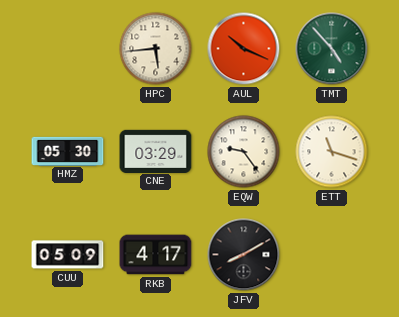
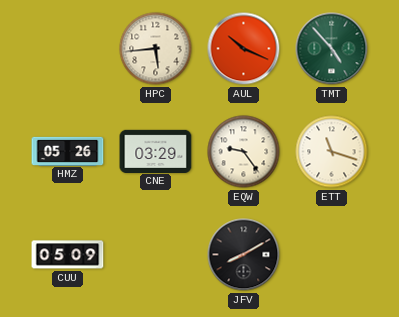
HMZ: 05:30 -> 05:26 (68, 151)
RKB: 4:17 -> none (156, 255)
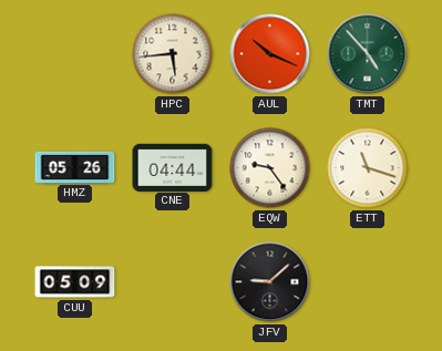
CNE: 03:29 -> 04:44 (173, 167)
JFV: 8:10 -> 9:08 (270, 282)
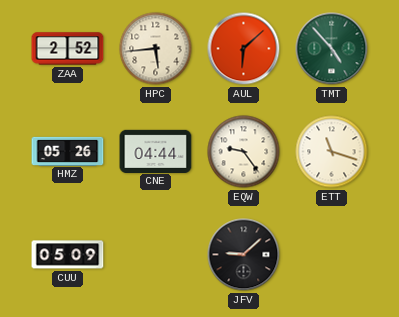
ZAA: none -> 2:52 (68, 49)
AUL: 10:19 -> 6:08 (244, 49)
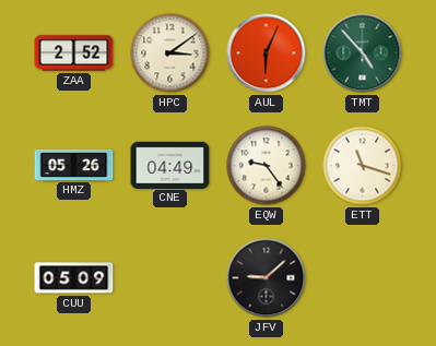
HPC: 5:44 -> 3:09 (170, 53)
AUL: 6:08 -> 6:04 (267, 53)
CNE: 04:44 -> 04:49 (170, 165)
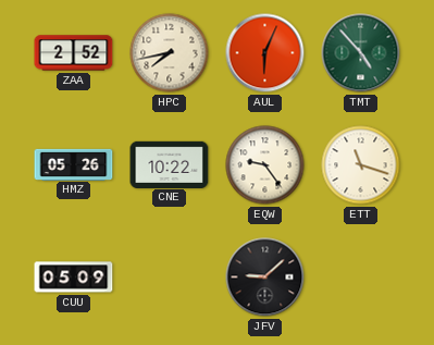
HPC: 3:09 -> 7:43 (170, 53)
CNE: 04:49 -> 10:22 (170, 164)
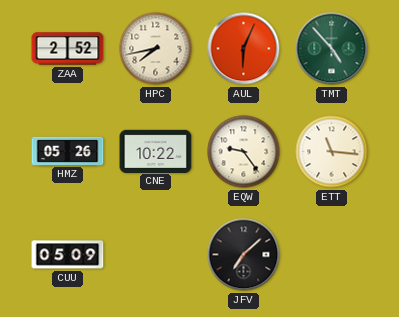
ETT: 11:18 -> 11:16 (332, 152)
JFV: 9:08 -> 7:08 (244, 255)
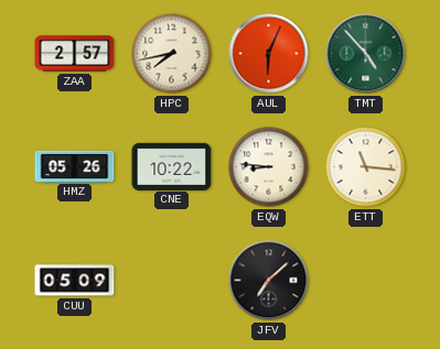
ZAA: 2:52 -> 2:57 (75, 54)
EQW: 9:24 -> 8:46 (269, 167)
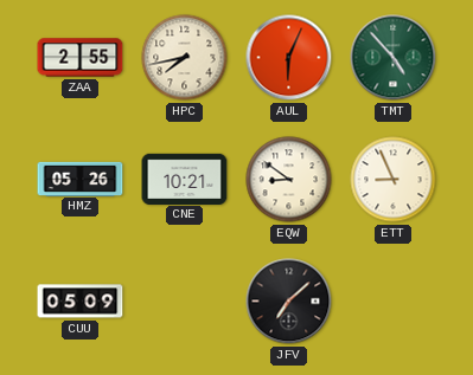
ZAA: 2:57 -> 2:55 (81, 58)
CNE: 10:22 -> 10:21 (185, 179)
EQW: 8:46 -> 8:51 (289, 180)
ETT: 11:16 -> 8:56 (394, 180)
